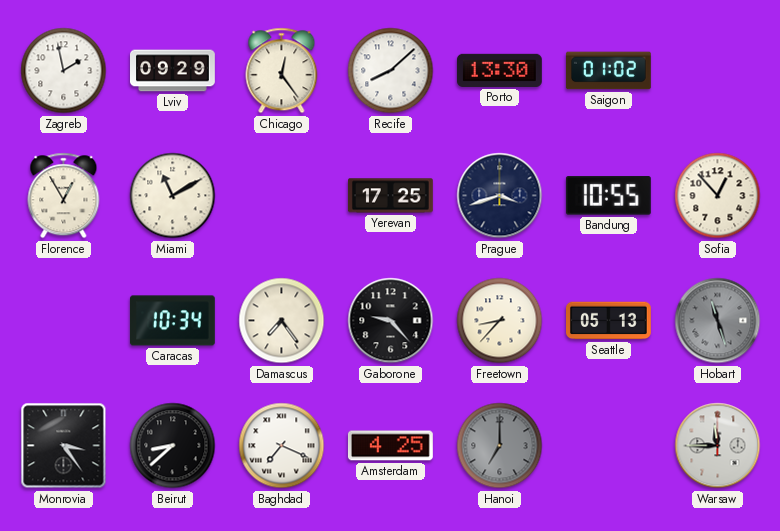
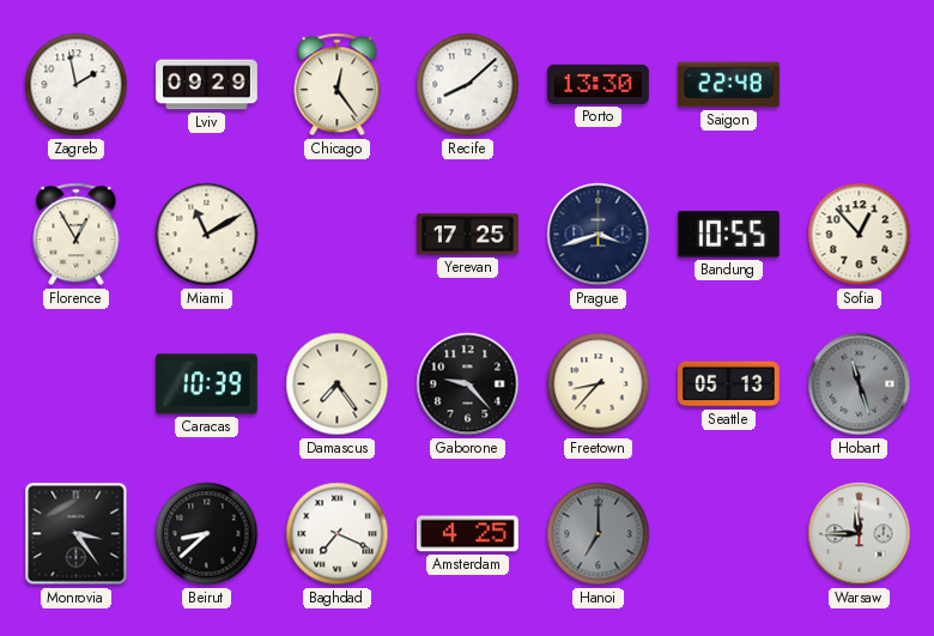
Saigon: 01:02 -> 22:48 (728, 85)
Caracas: 10:34 -> 10:39 (206, 384)
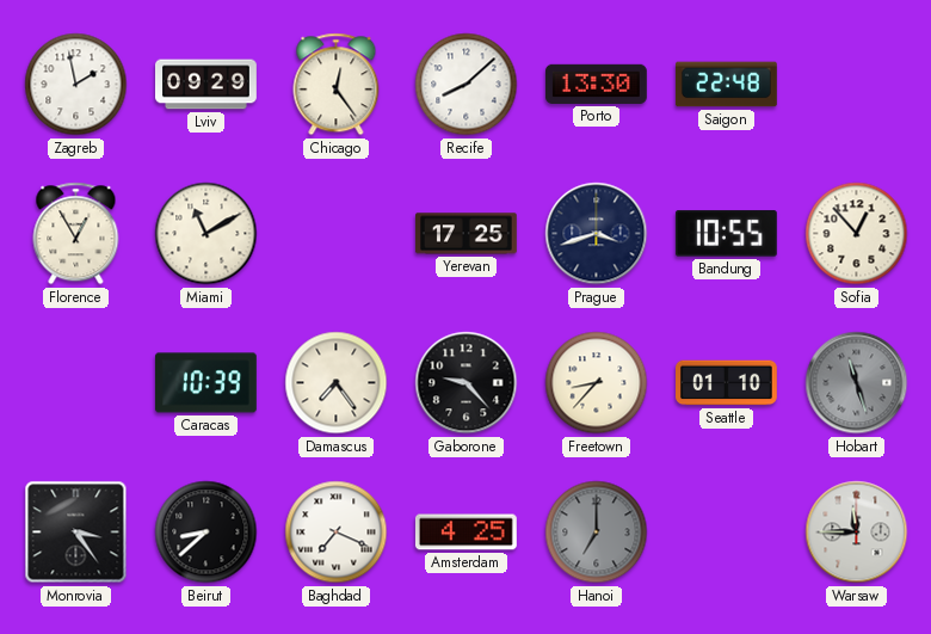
Seattle: 05:13 -> 01:10 (727, 383)
